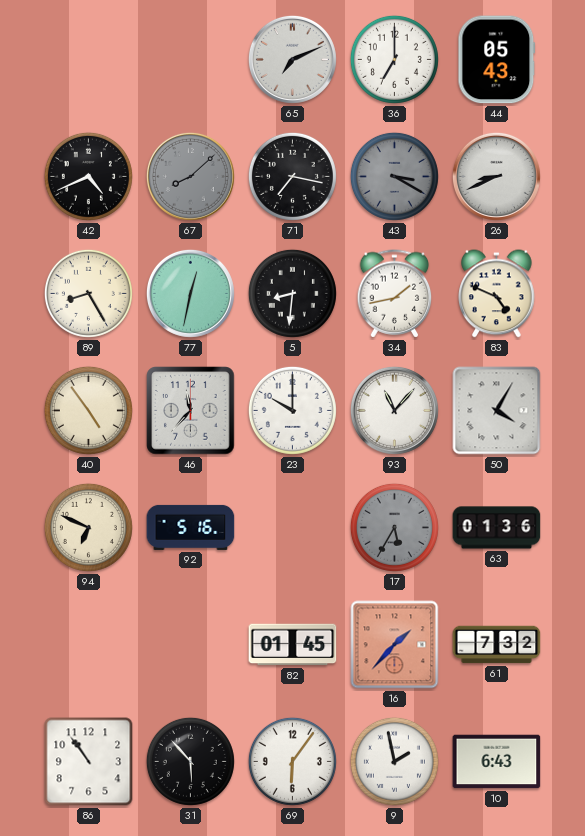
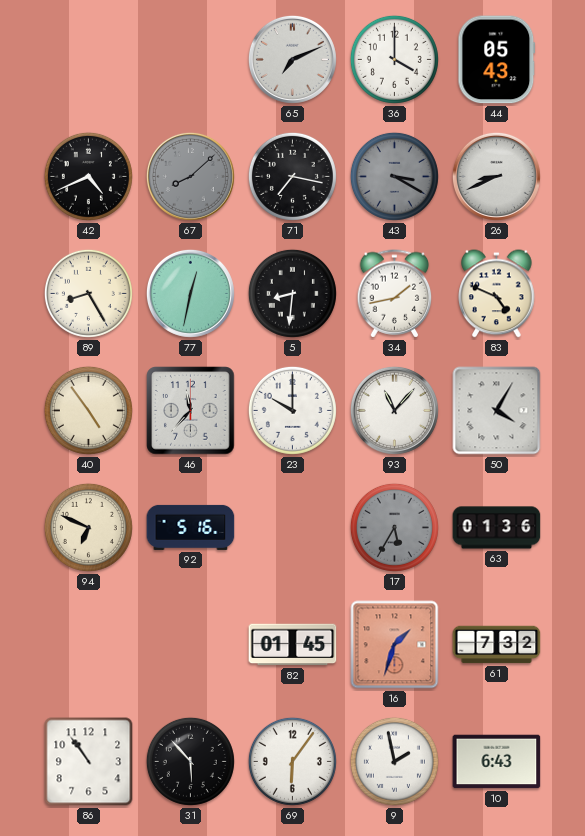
36: 7:00 -> 4:00 (394, 59)
16: 1:37 -> 1:33 (395, 645)
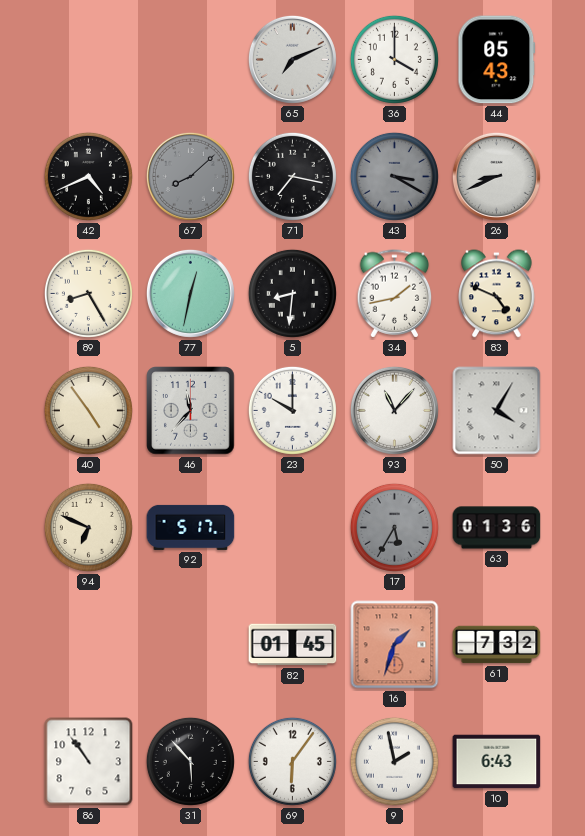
92: 5:16 -> 5:17 (191, 527)
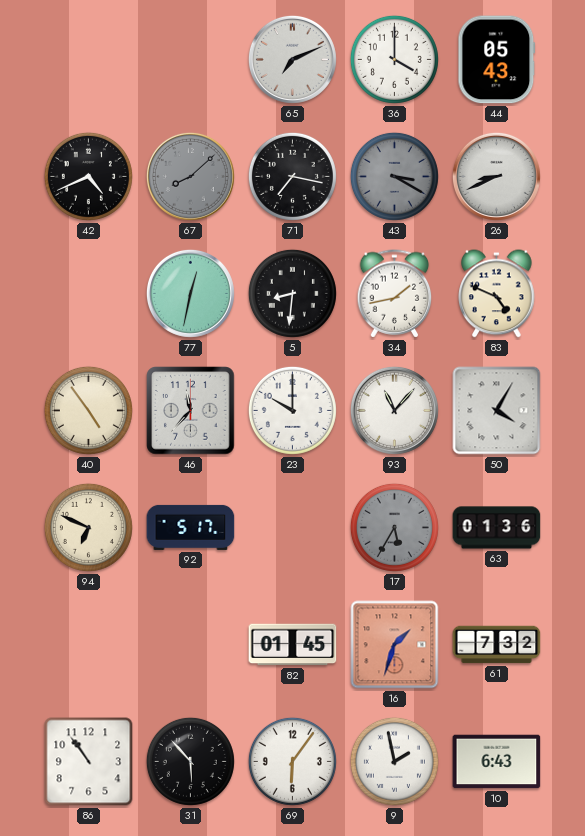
89: 8:25 -> none (88, 293)
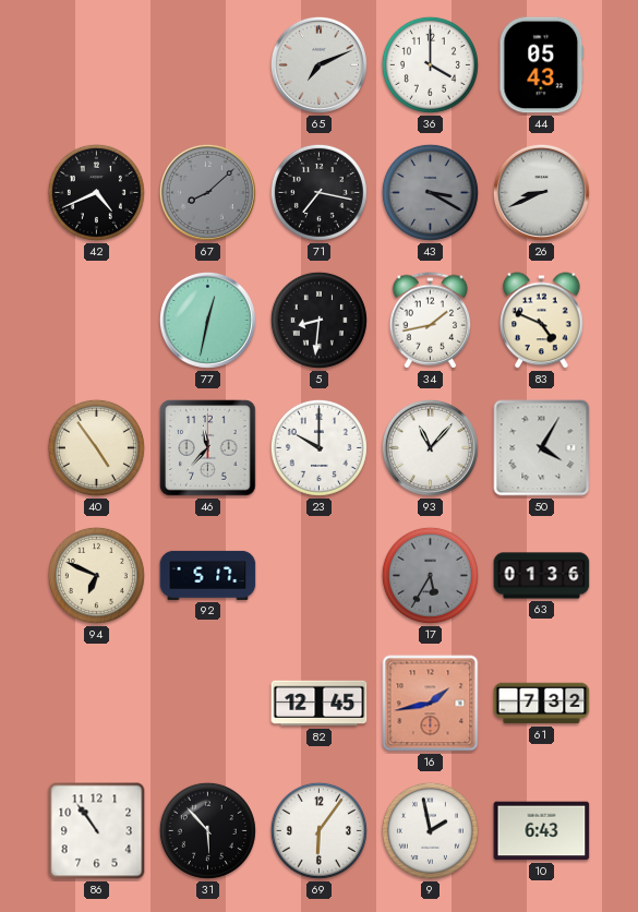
82: 01:45 -> 12:45 (320, 704)
16: 1:33 -> 1:43 (431, 704)
